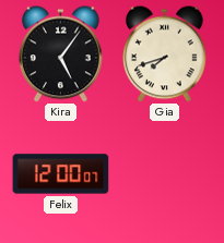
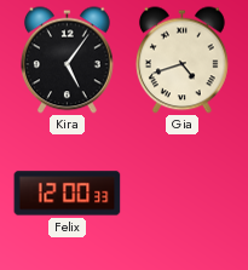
Gia: 7:42 -> 4:42 (183, 61)
Felix: 12:00:07 -> 12:00:33 (68, 194)
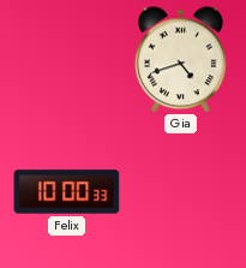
Kira: 5:06 -> none (68, 61)
Felix: 12:00 -> 10:00 (67, 192)
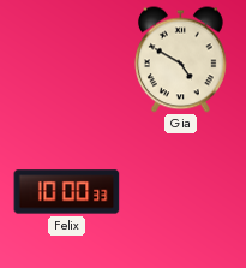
Gia: 4:42 -> 4:50 (181, 60)
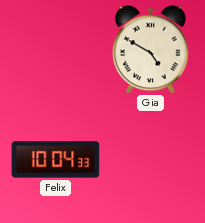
Felix: 10:00 -> 10:04 (56, 160)
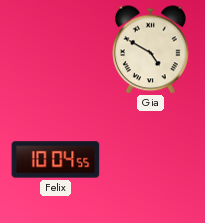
Felix: 10:04:33 -> 10:04:55 (56, 160)
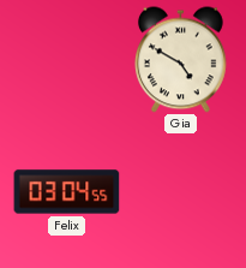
Felix: 10:04 -> 03:04 (67, 192)
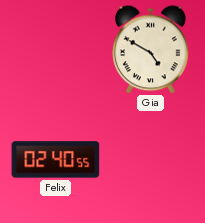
Felix: 03:04 -> 02:40 (56, 160)
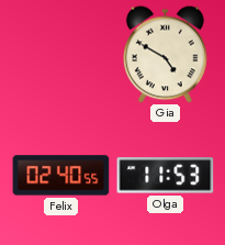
Olga: none -> 11:53 (166, 176)
